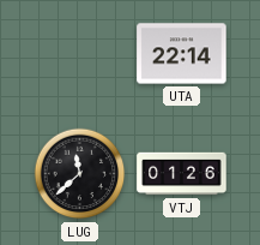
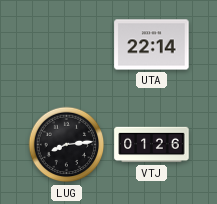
LUG: 11:38 -> 8:14 (67, 145)
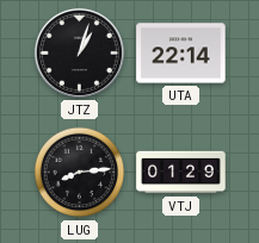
JTZ: none -> 1:03 (79, 52)
VTJ: 01:26 -> 01:29 (181, 173)
